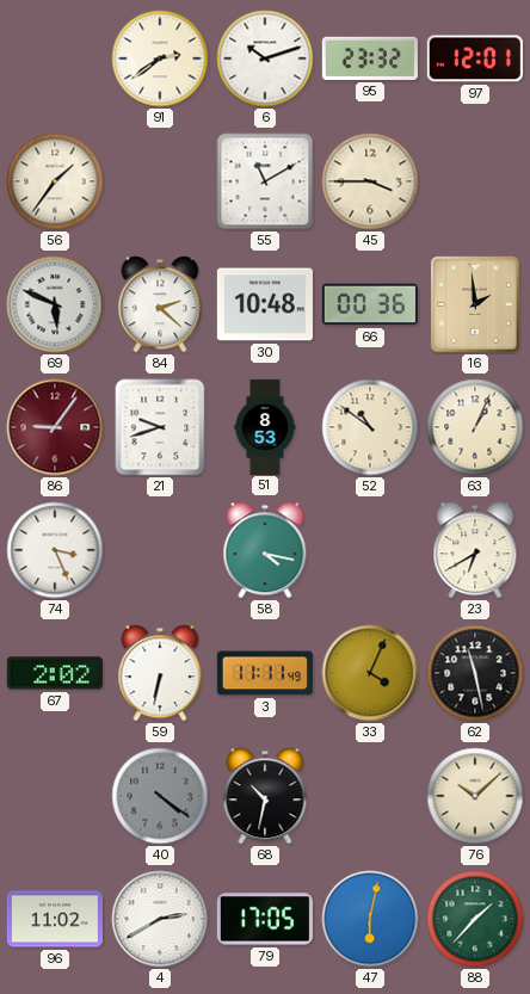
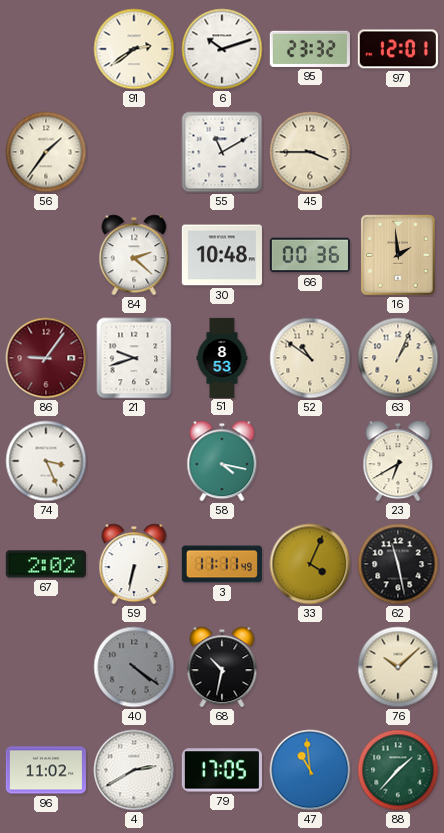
69: 5:49 -> none (55, 304)
47: 6:02 -> 10:59 (310, 770)
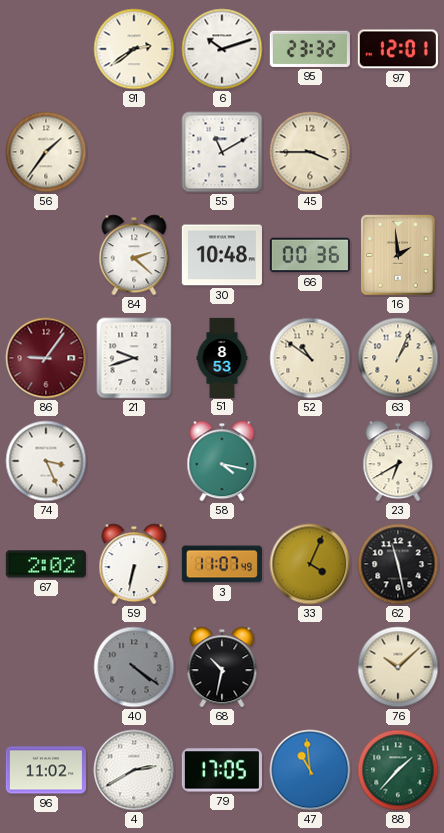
3: 11:11 -> 11:07 (222, 564)
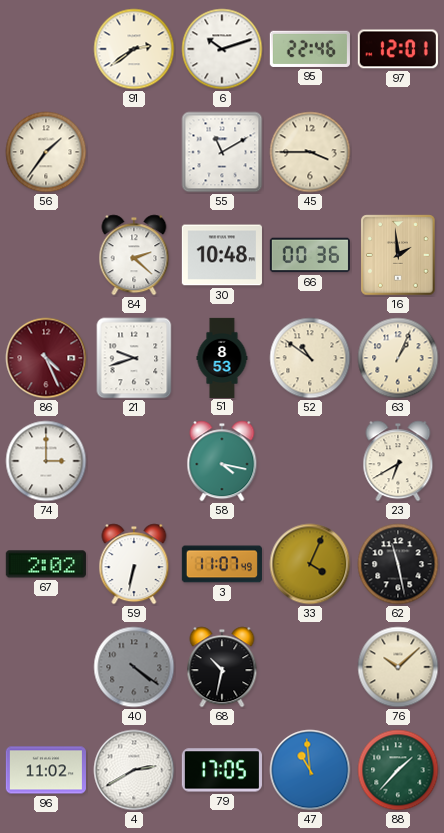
95: 23:32 -> 22:46 (310, 49)
86: 9:06 -> 4:26 (46, 358)
74: 3:26 -> 3:00 (46, 461)
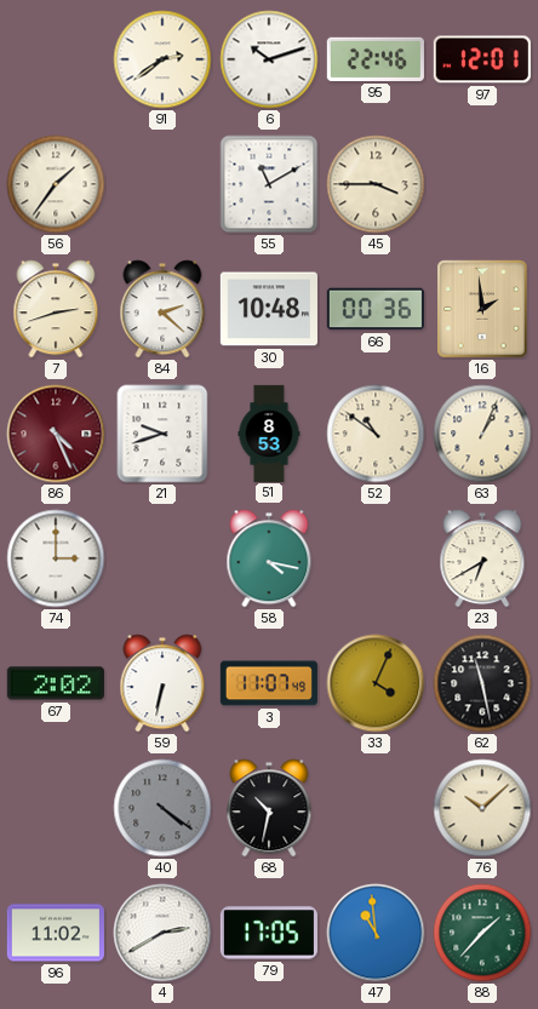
7: none -> 2:42 (56, 309)
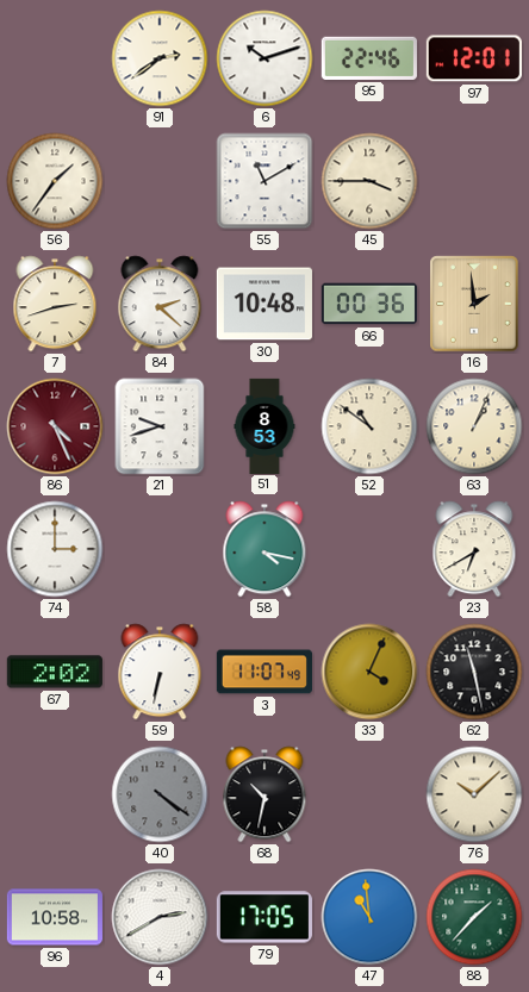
96: 11:02 -> 10:58 (55, 917)
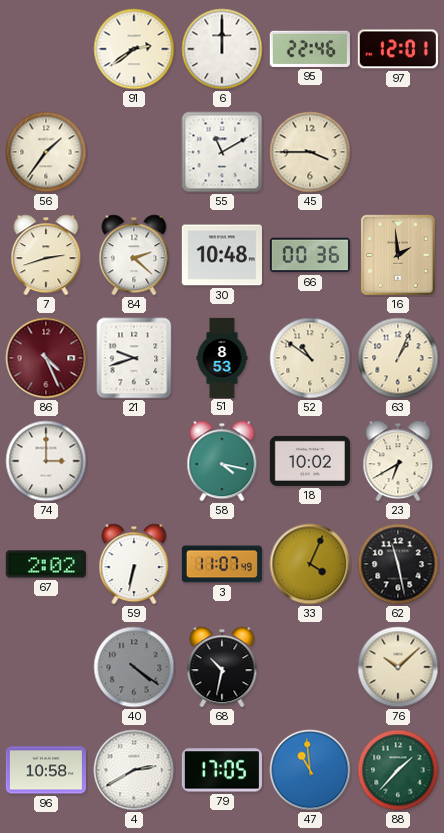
6: 10:12 -> 12:00 (222, 49)
18: none -> 10:02 (310, 461)
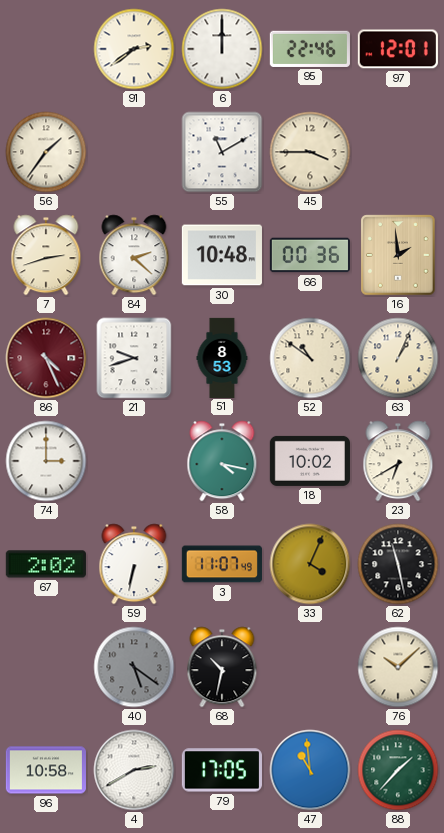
40: 4:21 -> 5:21 (134, 667)
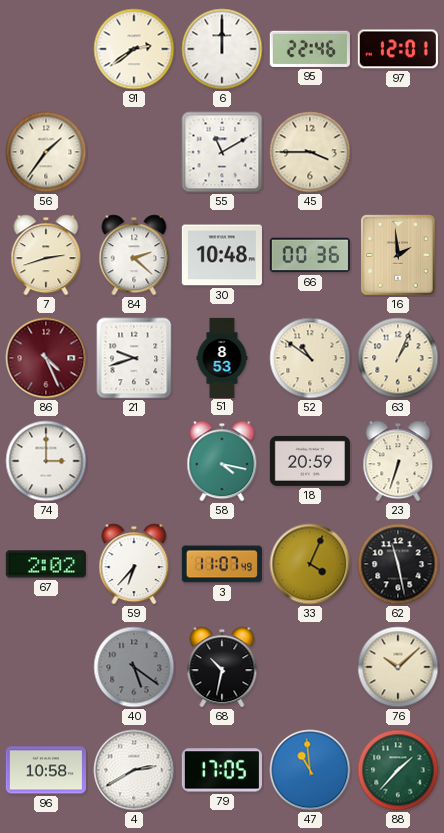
18: 10:02 -> 20:59 (310, 461)
23: 6:40 -> 6:33 (398, 461)
59: 6:32 -> 6:37 (134, 564)
